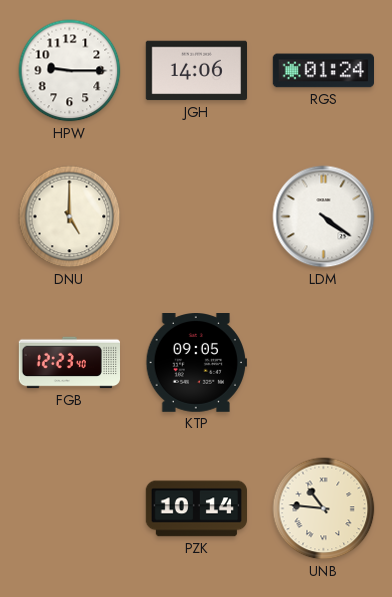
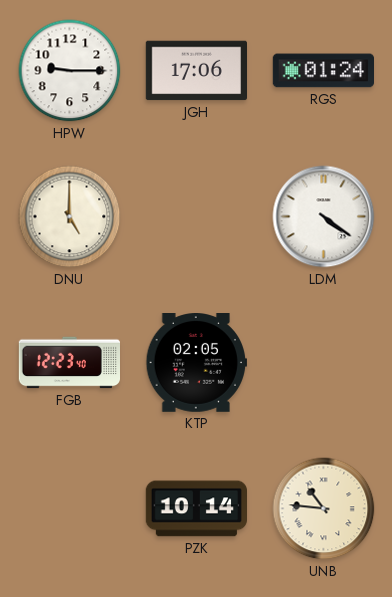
JGH: 14:06 -> 17:06 (196, 71)
KTP: 09:05 -> 02:05 (196, 363)
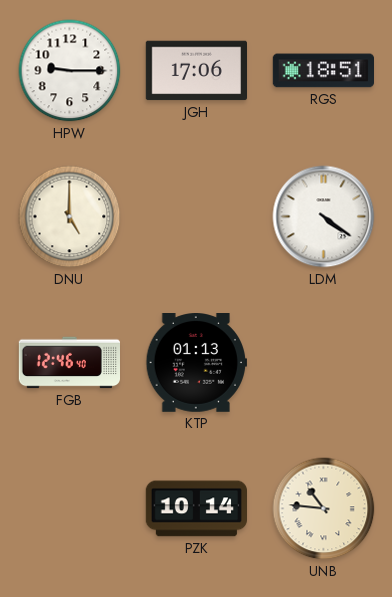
RGS: 01:24 -> 18:51 (323, 71)
FGB: 12:23 -> 12:46 (69, 363)
KTP: 02:05 -> 01:13 (196, 363)
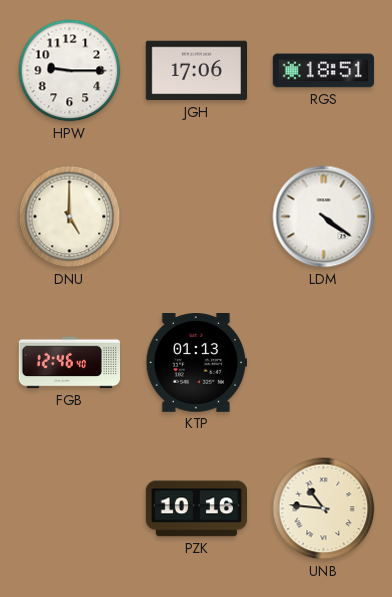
PZK: 10:14 -> 10:16 (196, 509)
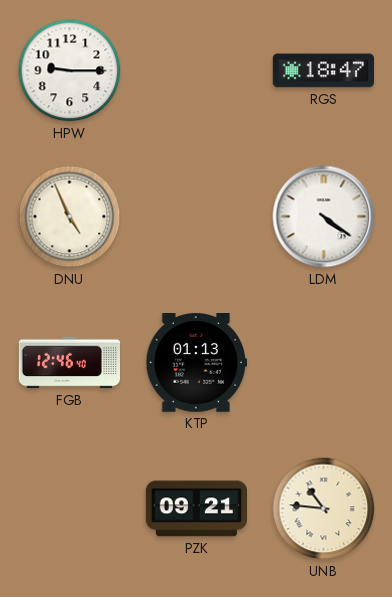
JGH: 17:06 -> none (196, 71)
RGS: 18:51 -> 18:47 (323, 71)
DNU: 5:00 -> 4:56 (70, 217)
PZK: 10:16 -> 09:21 (196, 509)
